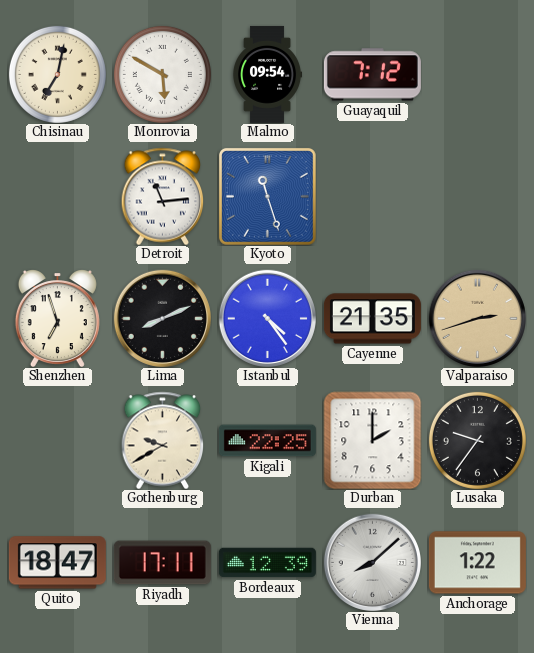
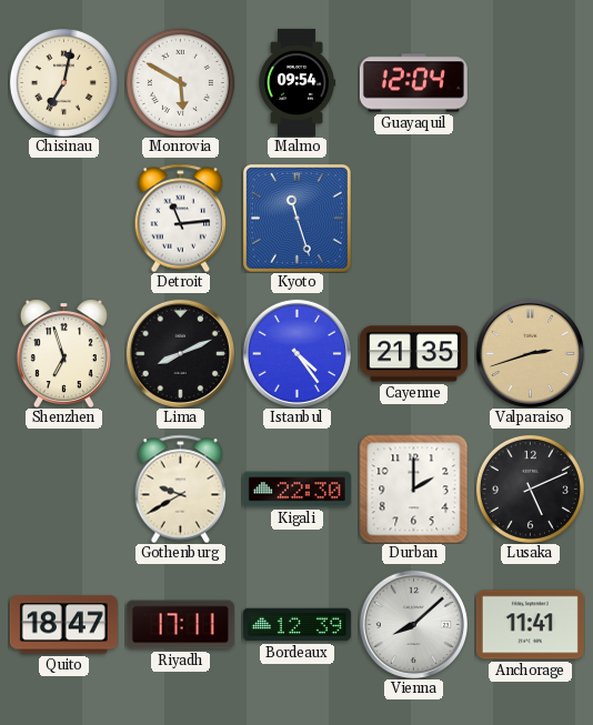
Guayaquil: 7:12 -> 12:04 (413, 83)
Kigali: 22:25 -> 22:30 (296, 490)
Lusaka: 9:36 -> 5:11 (530, 489)
Anchorage: 1:22 -> 11:41 (530, 625)
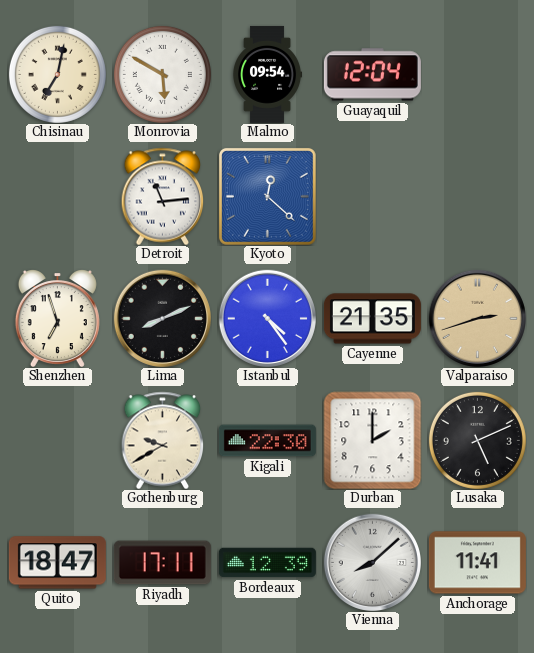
Kyoto: 11:27 -> 12:22 (267, 196)
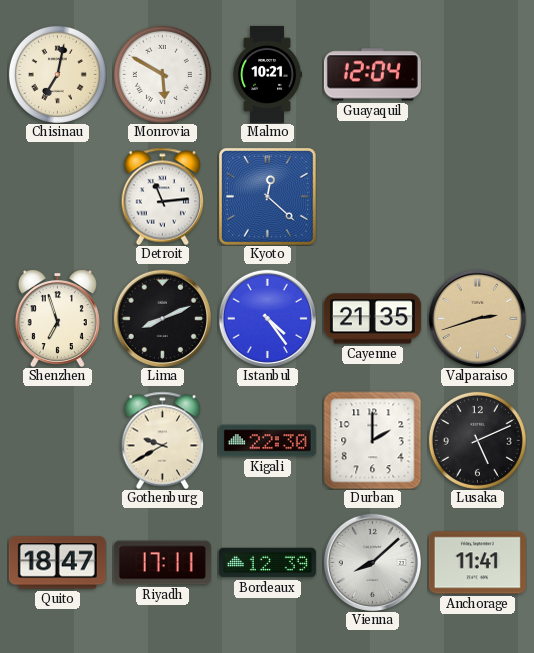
Malmo: 09:54 -> 10:21 (268, 74)
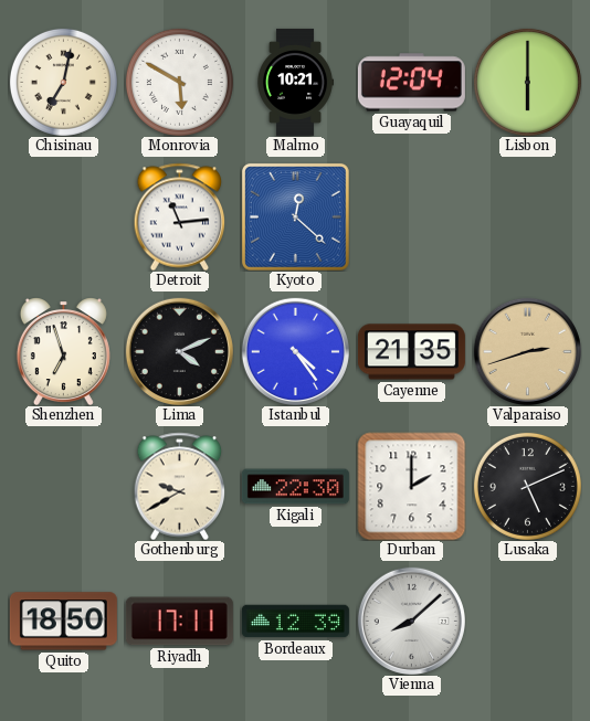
Lisbon: none -> 6:00 (527, 82)
Lima: 8:11 -> 4:11 (179, 351)
Quito: 18:47 -> 18:50 (63, 622)
Anchorage: 11:41 -> none (477, 563)
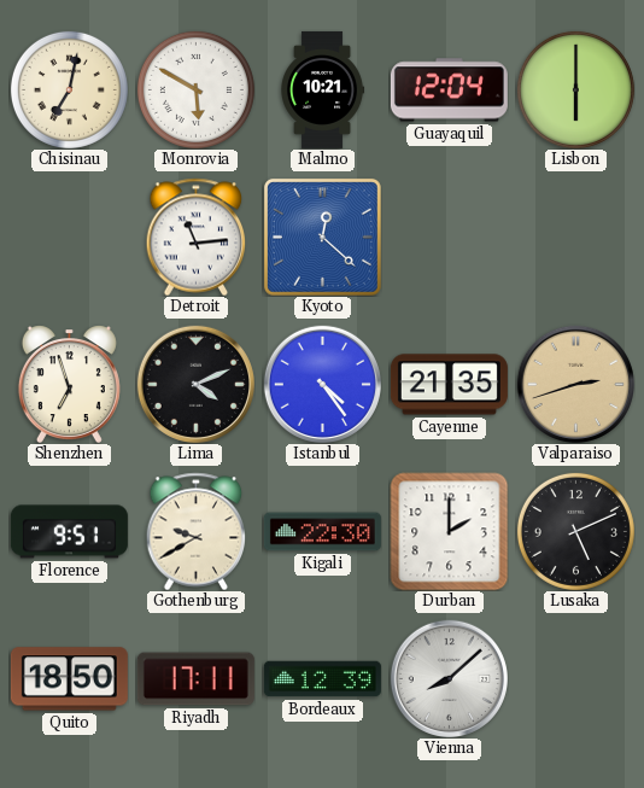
Florence: none -> 9:51 (69, 532)
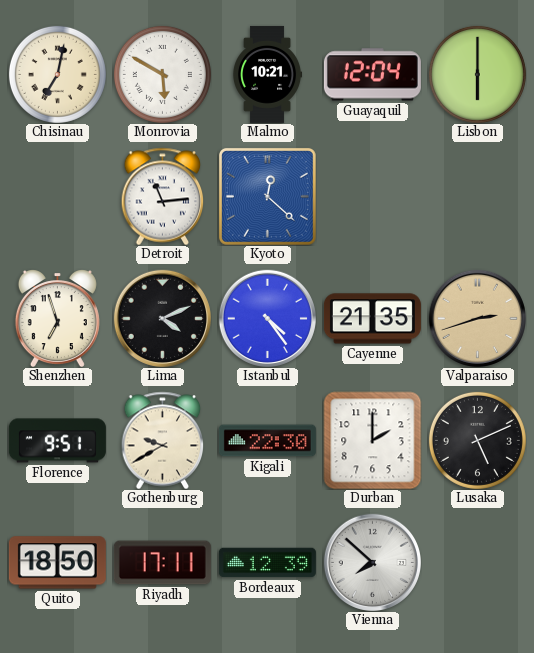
Vienna: 8:08 -> 7:52 (372, 562)
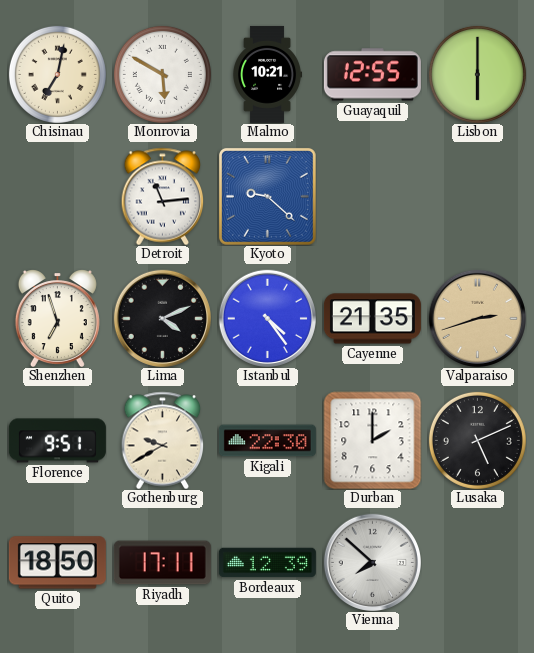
Guayaquil: 12:04 -> 12:55 (372, 75)
Kyoto: 12:22 -> 9:22 (267, 196)
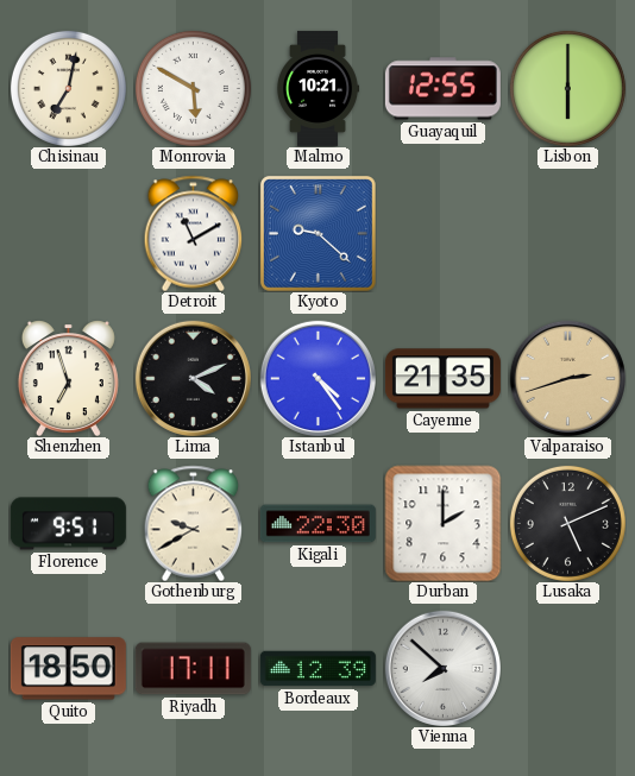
Detroit: 11:14 -> 11:10 (194, 233)
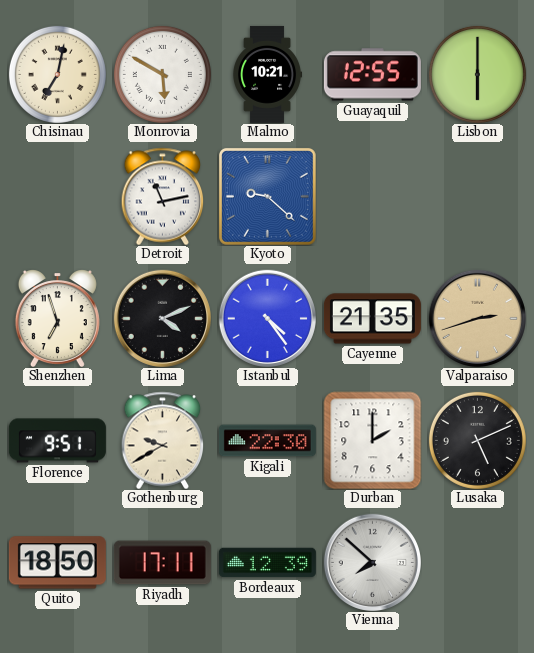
Detroit: 11:10 -> 11:13 (163, 196)
